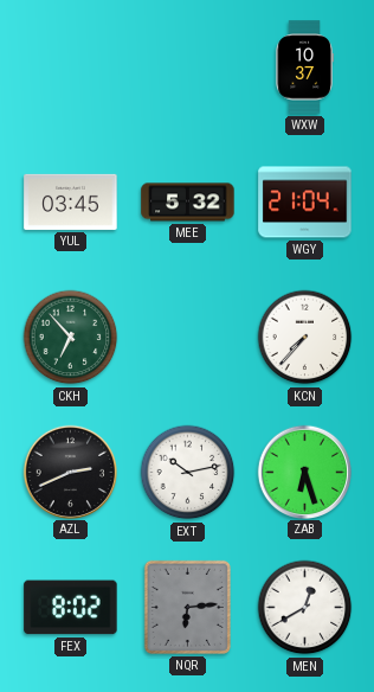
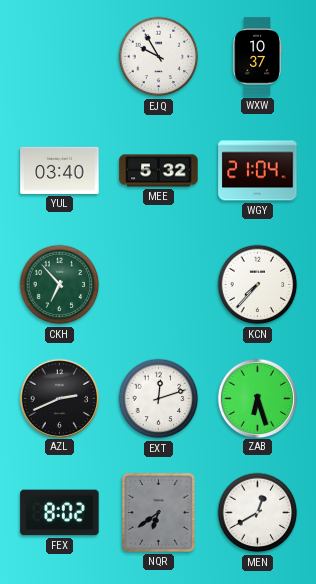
EJQ: none -> 9:55 (159, 57)
YUL: 03:45 -> 03:40 (60, 170)
EXT: 10:13 -> 12:12 (159, 399)
NQR: 6:14 -> 6:39 (158, 512)
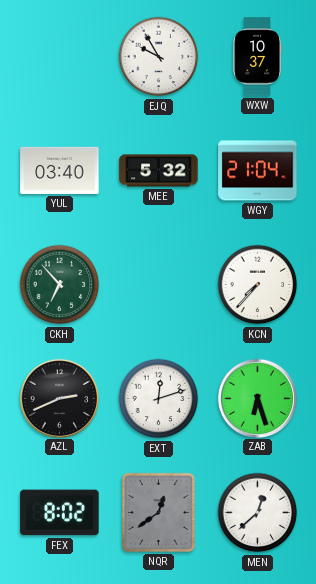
NQR: 6:39 -> 12:39 (158, 512)
MEN: 12:40 -> 12:38 (258, 513)
